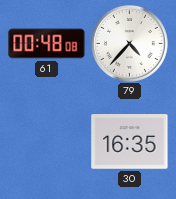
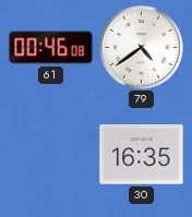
61: 00:48 -> 00:46 (51, 48)
79: 4:37 -> 4:39 (141, 47)
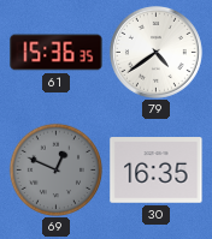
61: 00:46 -> 15:36 (57, 53)
69: none -> 12:49 (55, 169)
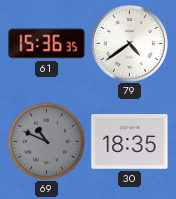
69: 12:49 -> 10:49 (46, 141)
30: 16:35 -> 18:35 (130, 142)
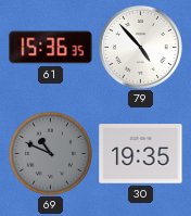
79: 4:39 -> 4:53 (140, 47)
30: 18:35 -> 19:35 (141, 154)
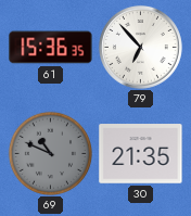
79: 4:53 -> 6:53 (140, 47)
30: 19:35 -> 21:35 (141, 154)
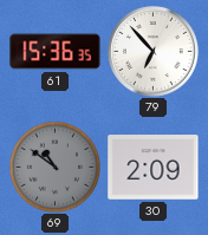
69: 10:49 -> 10:51 (54, 167)
30: 21:35 -> 2:09 (154, 168)
